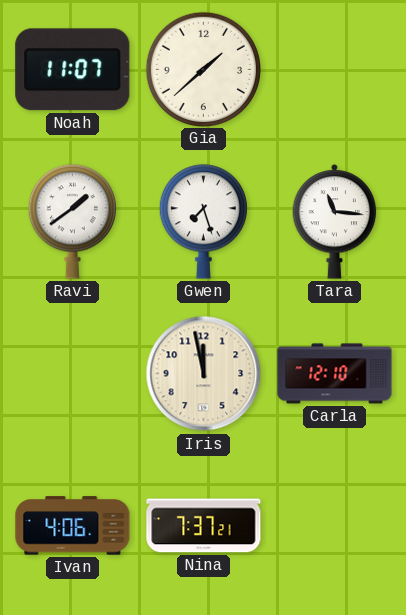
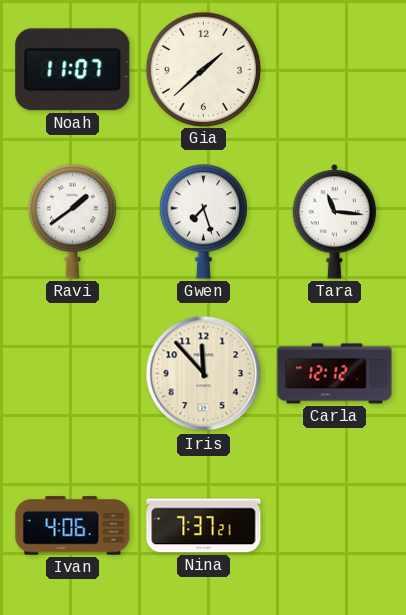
Iris: 11:58 -> 11:53 (204, 374)
Carla: 12:10 -> 12:12 (335, 374)
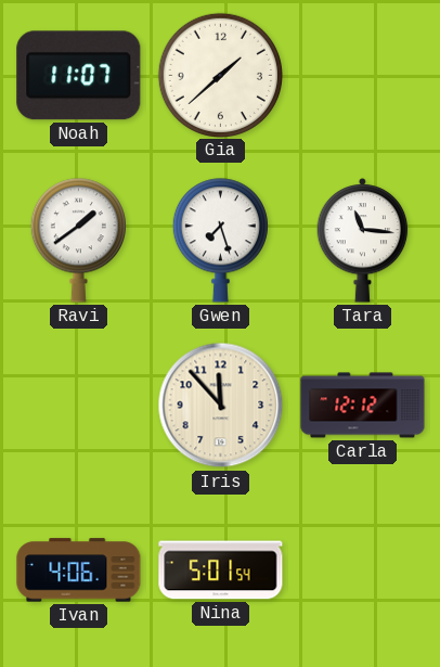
Nina: 7:37 -> 5:01 (221, 570)
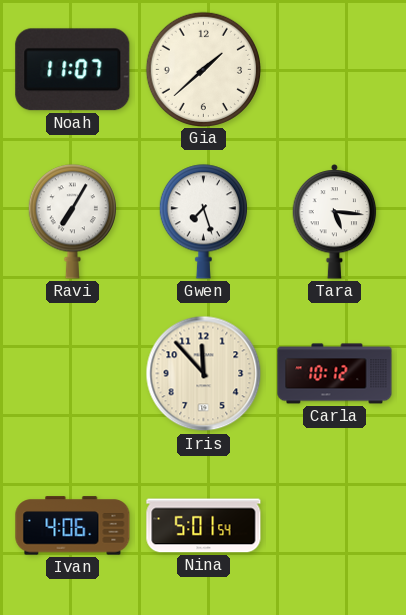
Ravi: 1:39 -> 7:05 (72, 222)
Tara: 11:16 -> 5:16 (335, 221)
Carla: 12:12 -> 10:12 (335, 374)
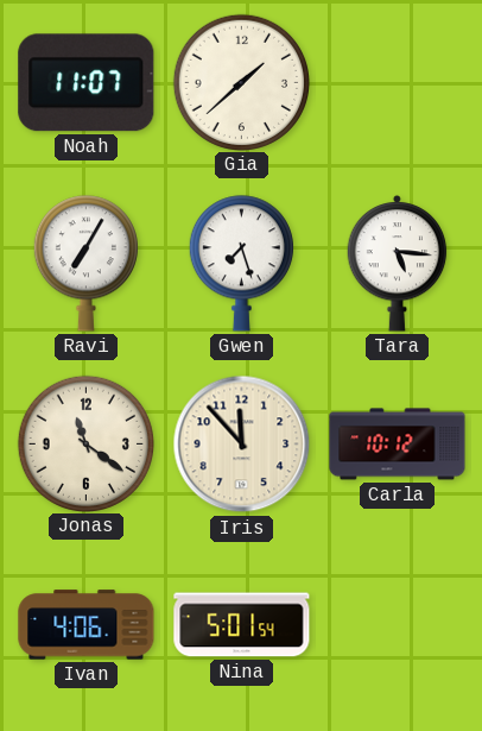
Jonas: none -> 11:21 (85, 443)
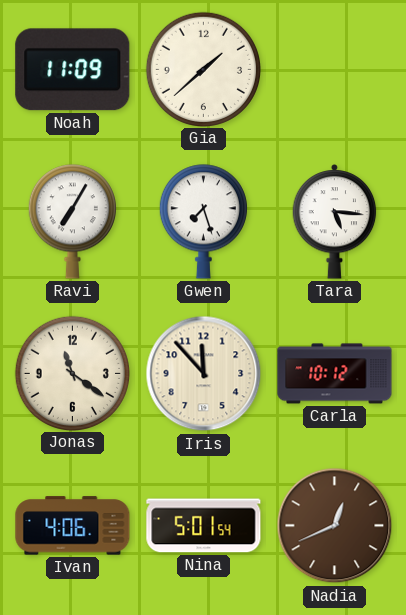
Noah: 11:07 -> 11:09 (73, 70)
Nadia: none -> 12:41 (335, 526)
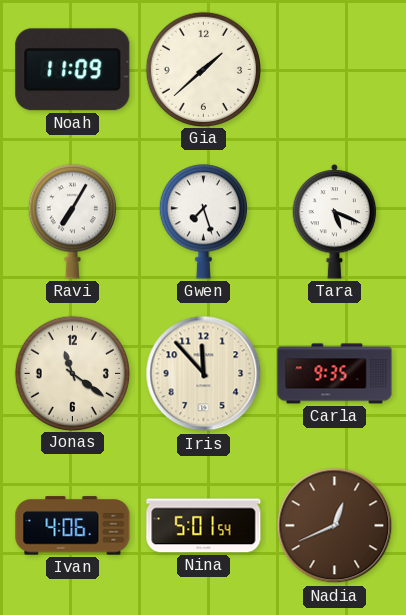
Tara: 5:16 -> 5:19 (335, 221)
Carla: 10:12 -> 9:35 (335, 374)
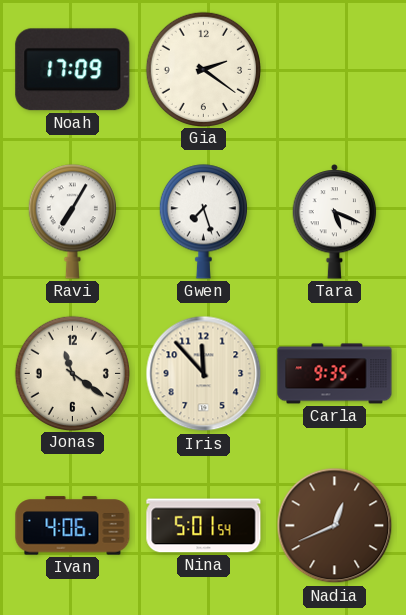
Noah: 11:09 -> 17:09 (73, 70)
Gia: 1:38 -> 2:21 (203, 69)
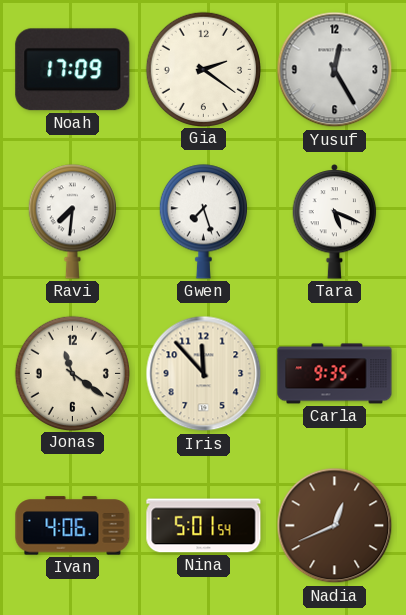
Yusuf: none -> 12:25 (335, 70)
Ravi: 7:05 -> 7:31 (72, 222)
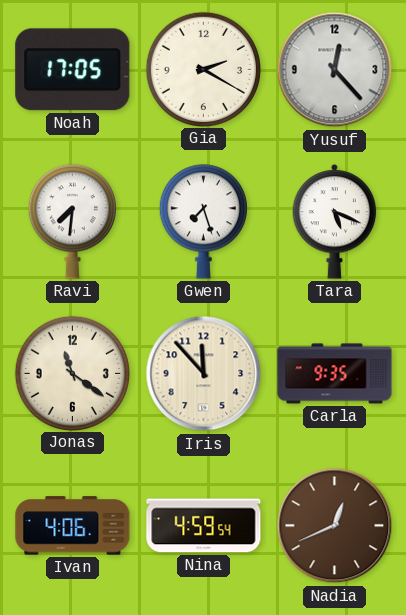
Noah: 17:09 -> 17:05 (73, 70)
Gia: 2:21 -> 2:20 (203, 69)
Yusuf: 12:25 -> 12:23 (335, 70)
Nina: 5:01 -> 4:59 (204, 526)
